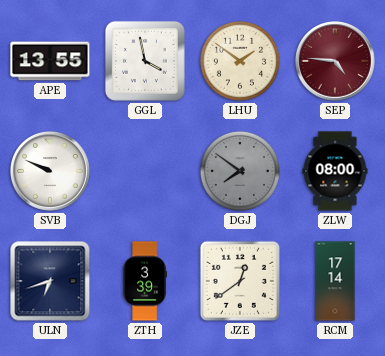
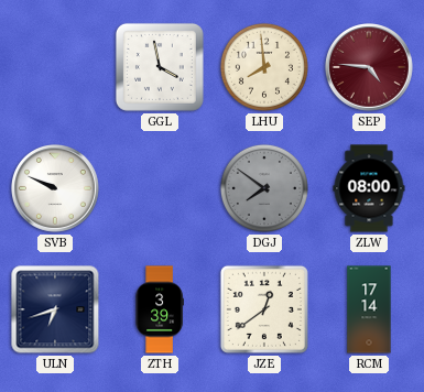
APE: 13:55 -> none (50, 61)
LHU: 1:51 -> 7:59 (264, 67)
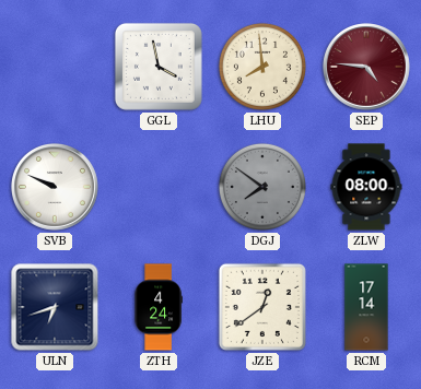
ZTH: 3:39 -> 4:24 (159, 307)
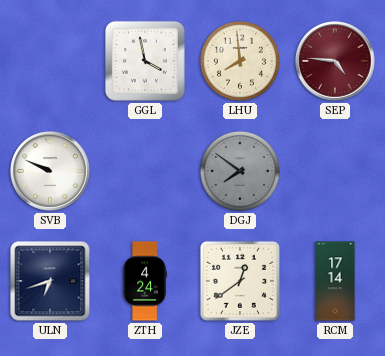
ZLW: 08:00 -> none (366, 187)
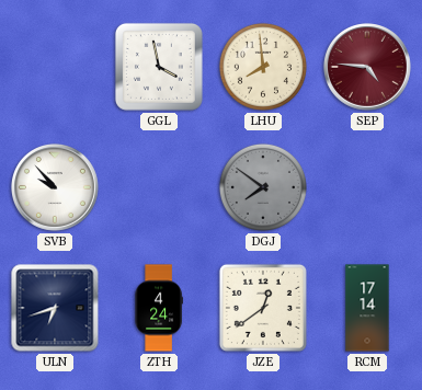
SVB: 9:49 -> 9:53 (56, 188)
